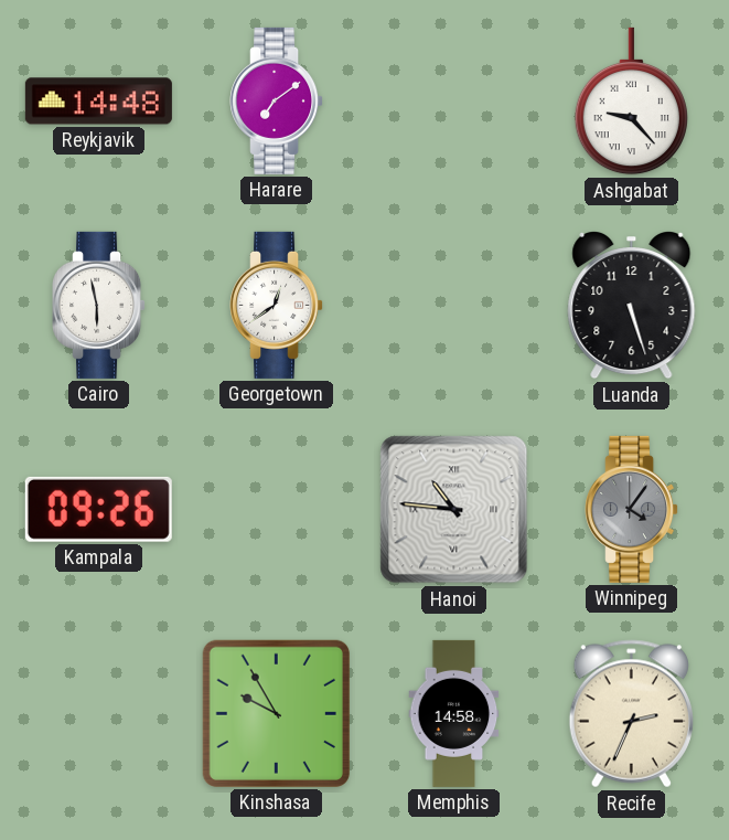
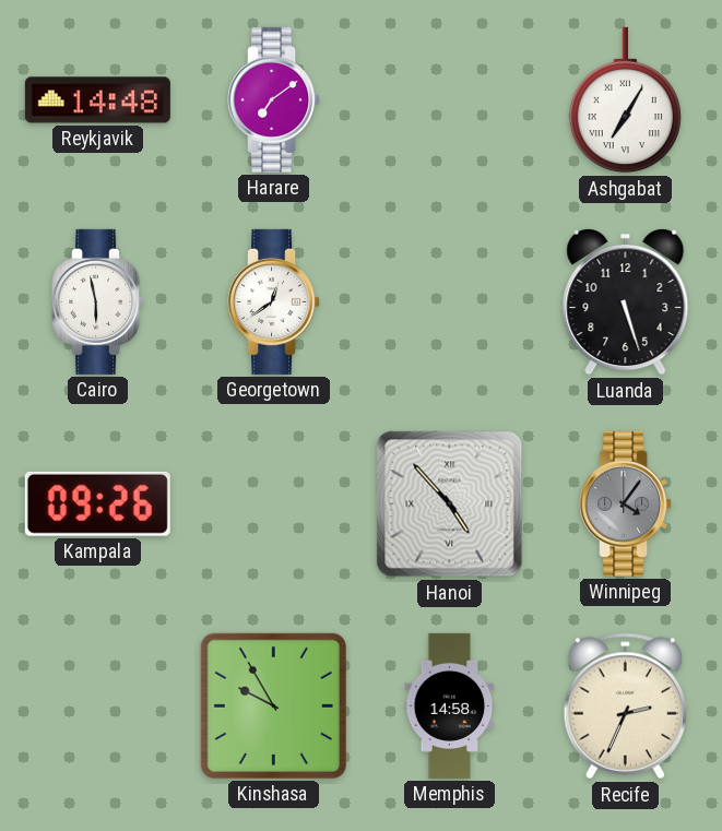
Ashgabat: 9:23 -> 7:05 (625, 100)
Hanoi: 10:46 -> 4:53 (450, 504)
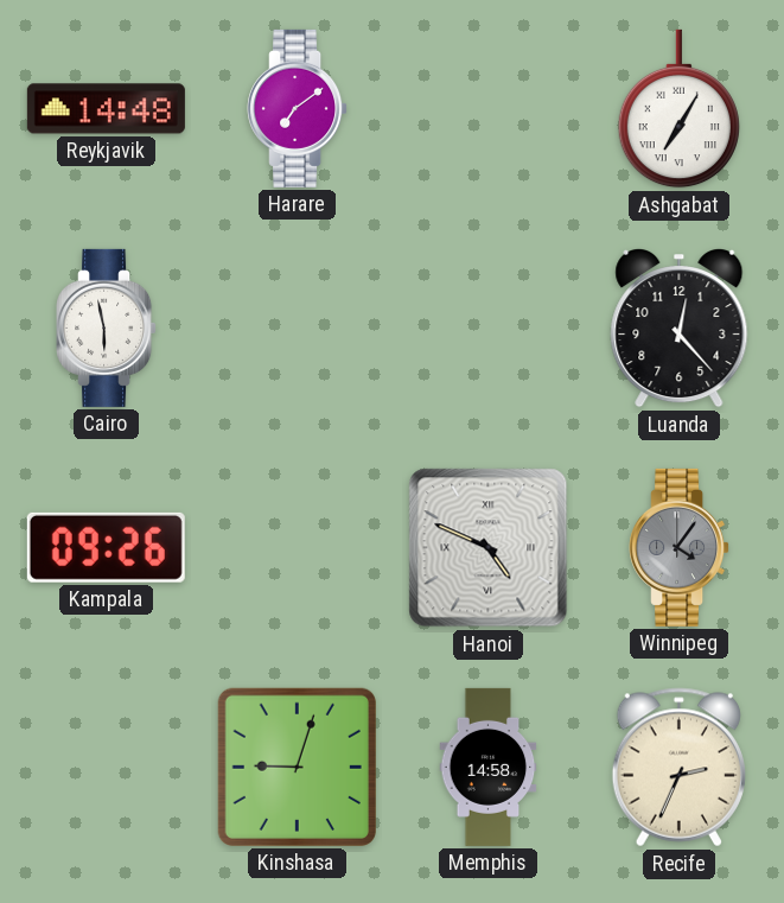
Georgetown: 12:39 -> none (274, 301)
Luanda: 5:27 -> 12:23 (680, 329)
Hanoi: 4:53 -> 4:49 (489, 548)
Kinshasa: 9:55 -> 9:03 (297, 767)
